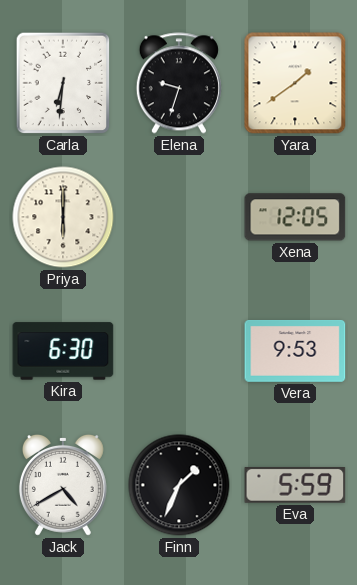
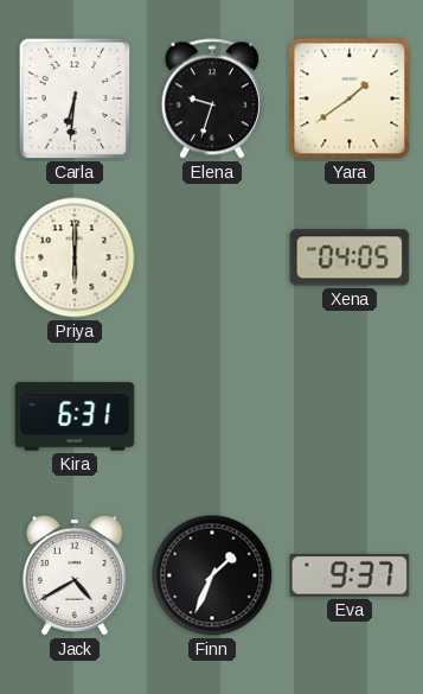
Xena: 12:05 -> 04:05 (350, 257)
Kira: 6:30 -> 6:31 (75, 416)
Vera: 9:53 -> none (295, 351)
Eva: 5:59 -> 9:37 (350, 577)
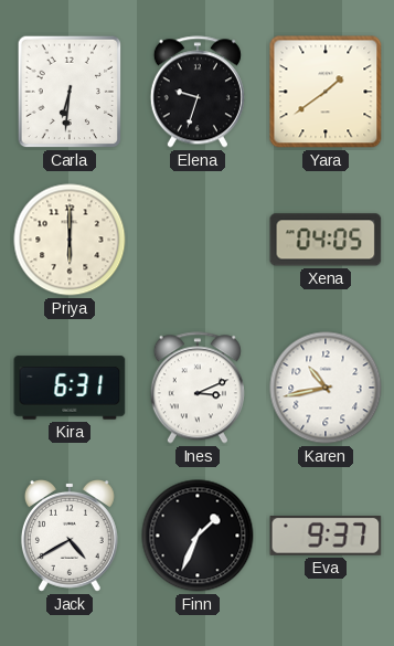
Ines: none -> 3:11 (198, 388)
Karen: none -> 10:43 (326, 388)
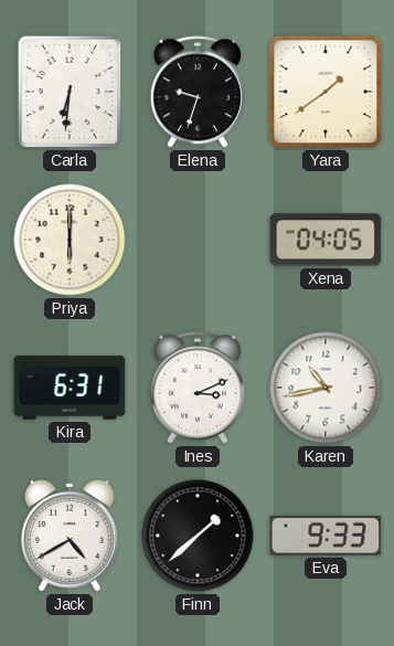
Finn: 1:34 -> 1:38 (198, 536)
Eva: 9:37 -> 9:33 (326, 537)
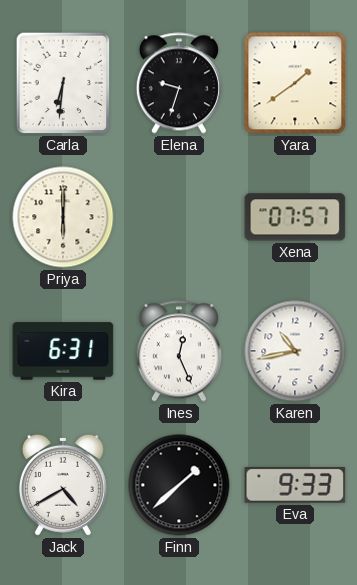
Xena: 04:05 -> 07:57 (295, 217)
Ines: 3:11 -> 12:26 (179, 351)
